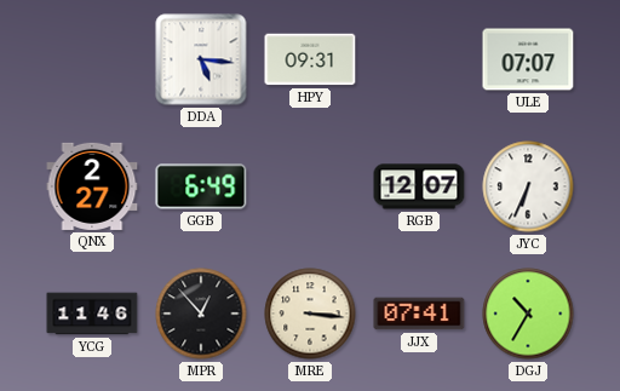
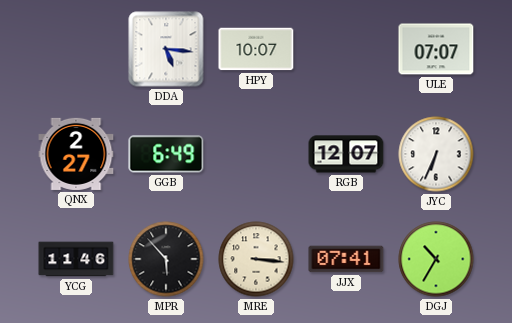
HPY: 09:31 -> 10:07 (256, 49)
MPR: 12:53 -> 5:53 (166, 259)
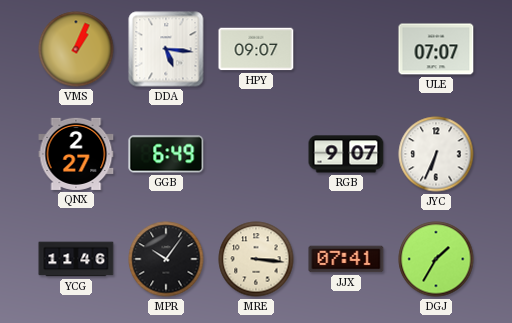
VMS: none -> 1:04 (76, 49)
HPY: 10:07 -> 09:07 (256, 49)
RGB: 12:07 -> 9:07 (346, 154)
MPR: 5:53 -> 10:06 (166, 259)
DGJ: 10:35 -> 1:35 (436, 259)
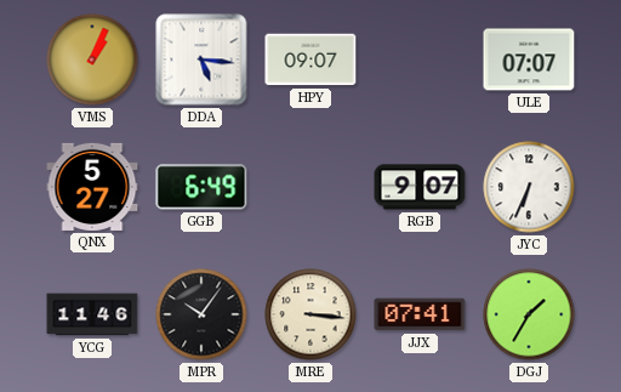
QNX: 2:27 -> 5:27 (92, 187)
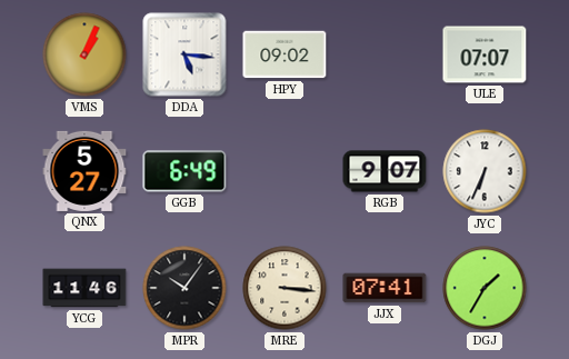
HPY: 09:07 -> 09:02 (284, 54)
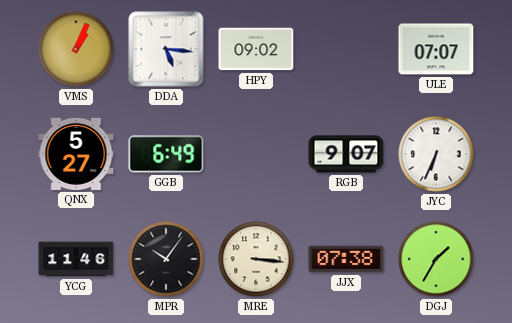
JJX: 07:41 -> 07:38 (346, 259)
